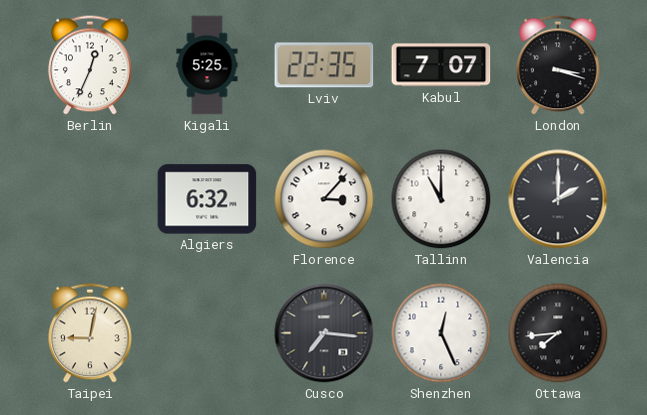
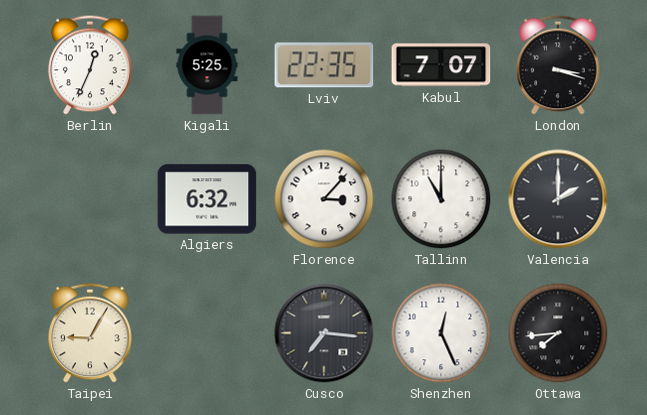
Taipei: 9:02 -> 9:05 (90, 333)
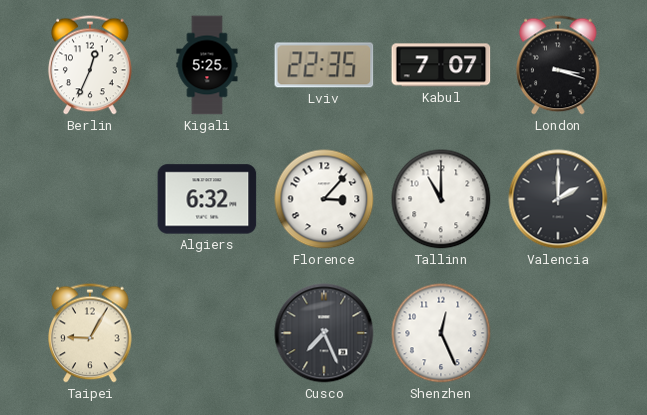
Cusco: 7:16 -> 7:26 (324, 333)
Ottawa: 7:44 -> none (558, 333)
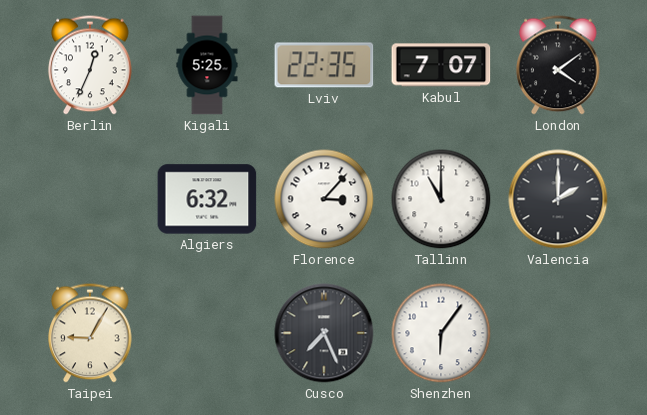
London: 3:18 -> 4:09 (558, 65)
Shenzhen: 12:26 -> 6:06 (441, 333)
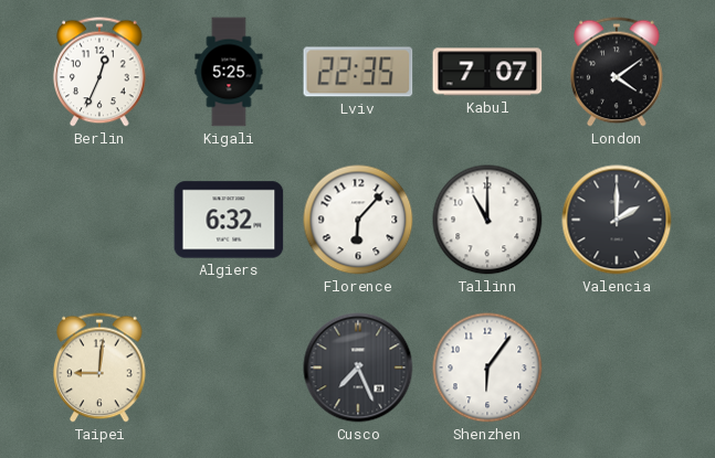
Florence: 3:07 -> 6:07 (358, 220)
Taipei: 9:05 -> 9:01 (99, 368)
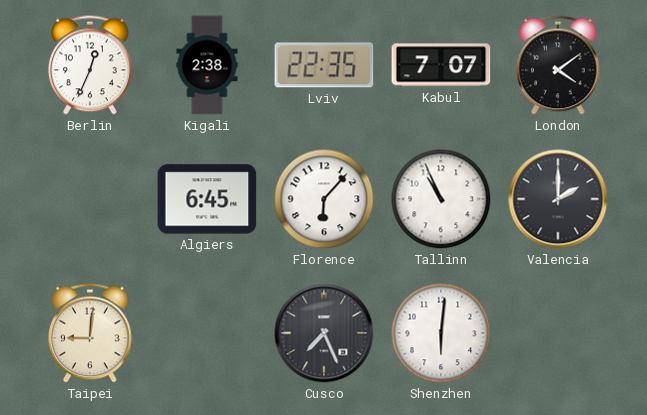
Kigali: 5:25 -> 2:38 (207, 65)
Algiers: 6:32 -> 6:45 (207, 199)
Tallinn: 11:00 -> 10:56 (441, 199)
Shenzhen: 6:06 -> 6:01 (441, 333)
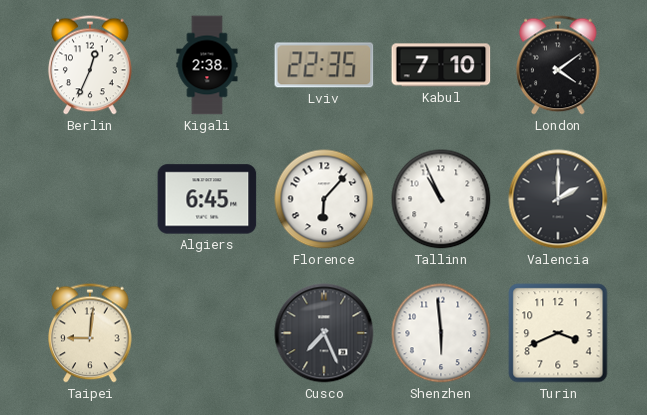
Kabul: 7:07 -> 7:10 (441, 65)
Shenzhen: 6:01 -> 5:59 (441, 333)
Turin: none -> 3:41 (558, 333)
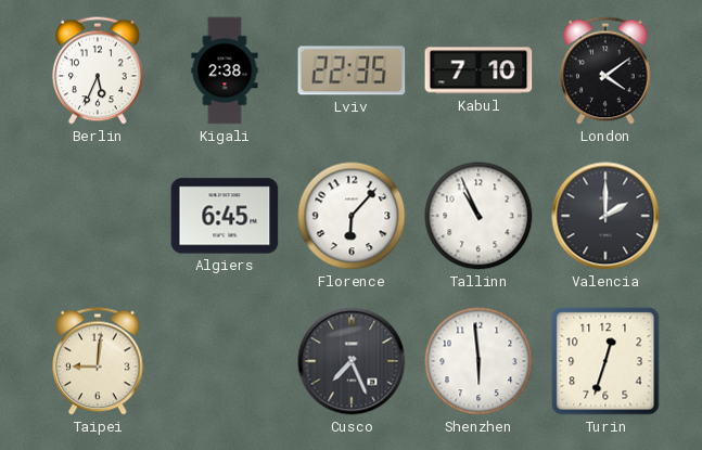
Berlin: 12:34 -> 5:34 (98, 70)
Turin: 3:41 -> 12:33 (605, 361)
